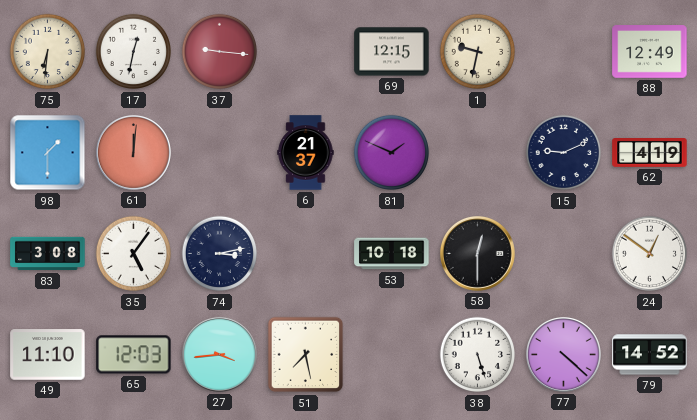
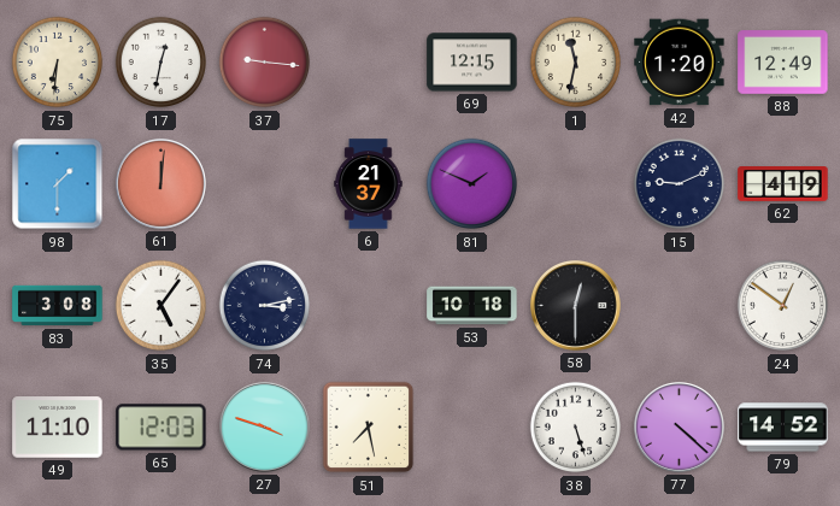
1: 9:32 -> 11:32 (576, 63)
42: none -> 1:20 (680, 63)
27: 3:44 -> 3:48 (264, 426)
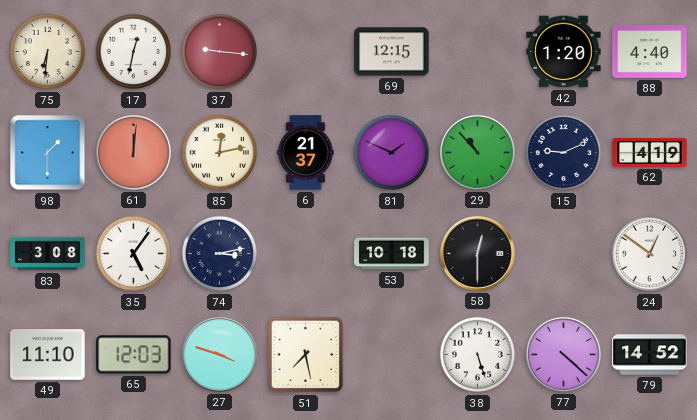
1: 11:32 -> none (576, 63)
88: 12:49 -> 4:40 (650, 52)
85: none -> 12:13 (220, 153)
29: none -> 10:53 (477, 152)
